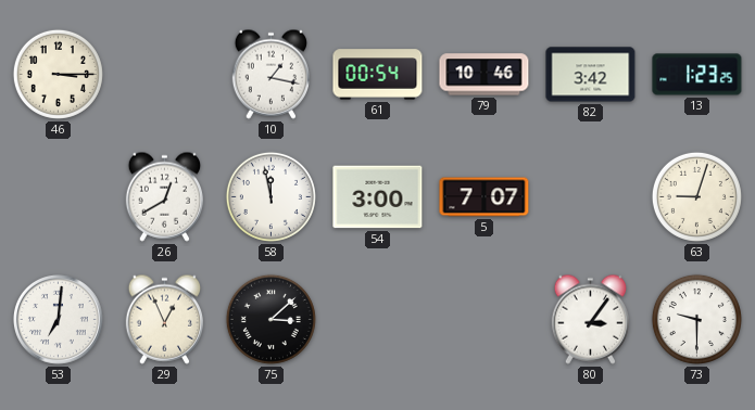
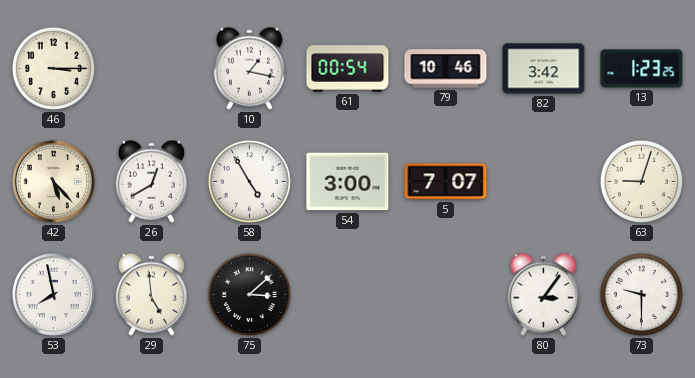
42: none -> 5:23 (53, 181)
58: 11:58 -> 4:55 (249, 181)
53: 7:01 -> 7:58 (53, 294)
29: 12:56 -> 4:59 (151, 294)
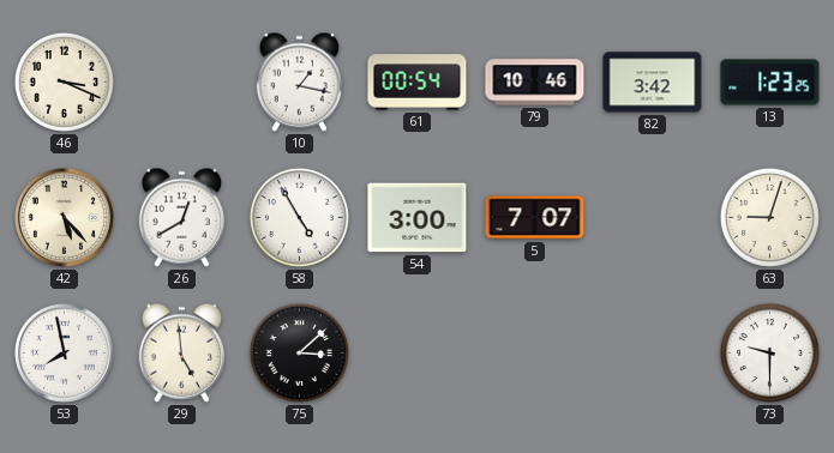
46: 3:15 -> 3:19 (64, 81)
80: 3:06 -> none (543, 294)
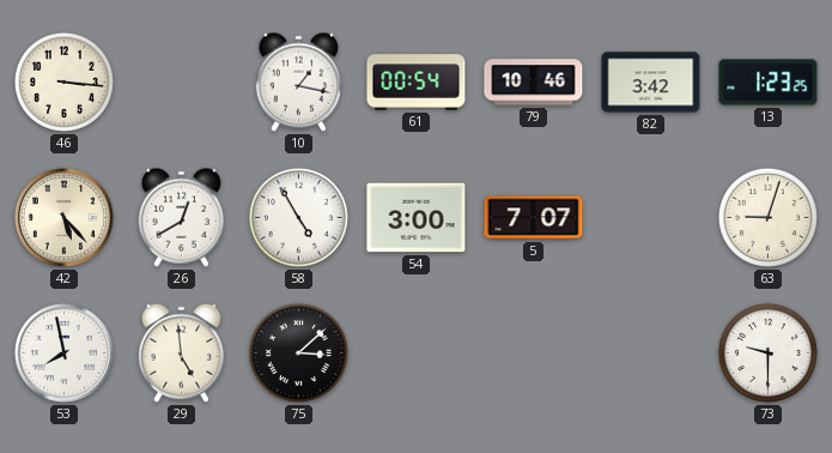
46: 3:19 -> 3:16 (63, 81)
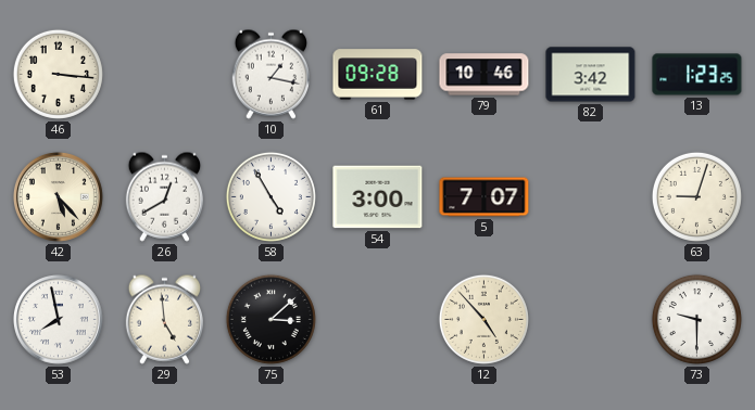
61: 00:54 -> 09:28 (378, 75)
12: none -> 4:53 (483, 319)
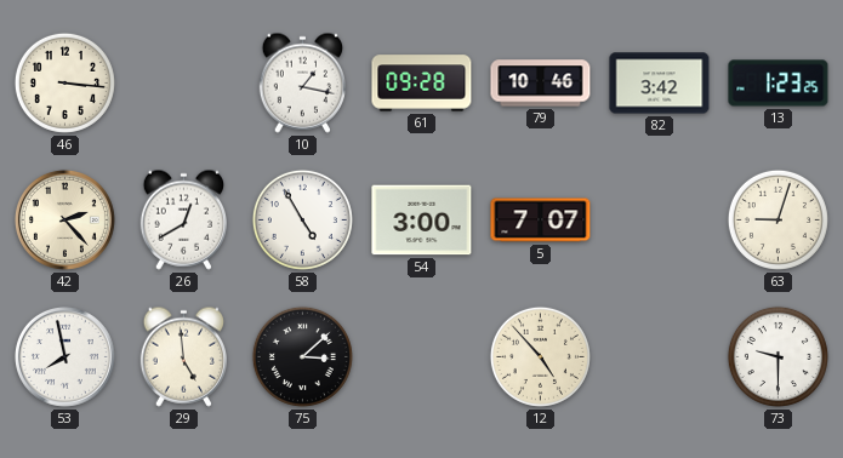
42: 5:23 -> 2:23 (64, 219)
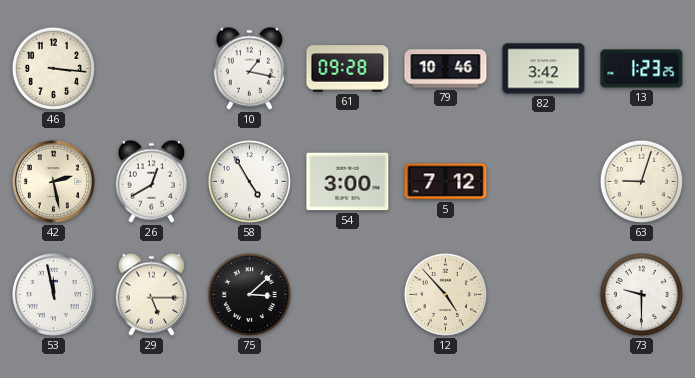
42: 2:23 -> 2:28 (53, 181)
5: 7:07 -> 7:12 (446, 182)
53: 7:58 -> 11:58 (53, 294)
29: 4:59 -> 5:15 (151, 294)
